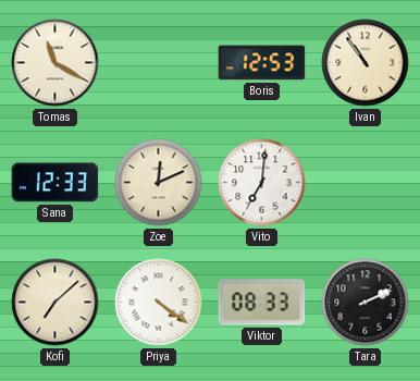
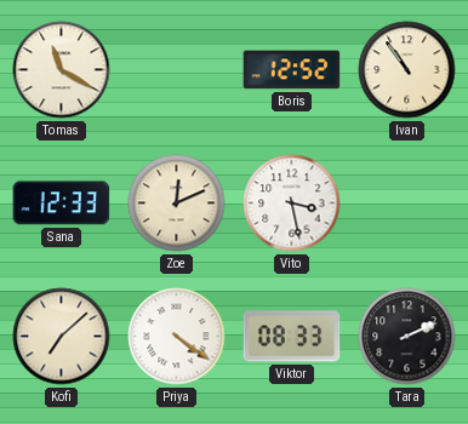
Boris: 12:53 -> 12:52 (292, 70)
Vito: 7:01 -> 3:28 (292, 204)
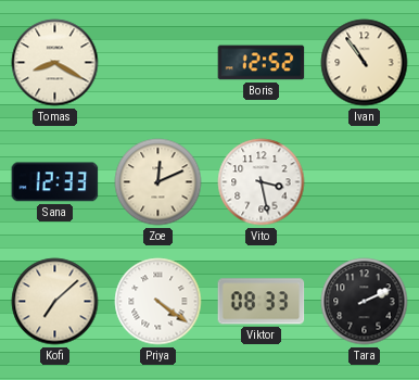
Tomas: 11:20 -> 8:20 (55, 63)
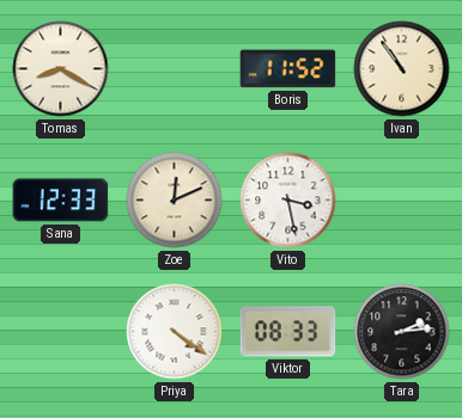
Boris: 12:52 -> 11:52 (288, 69)
Kofi: 7:08 -> none (55, 302)
Tara: 2:11 -> 2:14 (402, 332)
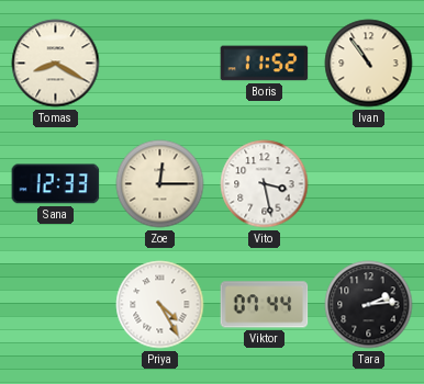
Zoe: 12:11 -> 12:15 (160, 184)
Priya: 4:21 -> 4:25 (160, 305)
Viktor: 08:33 -> 07:44 (265, 305)
